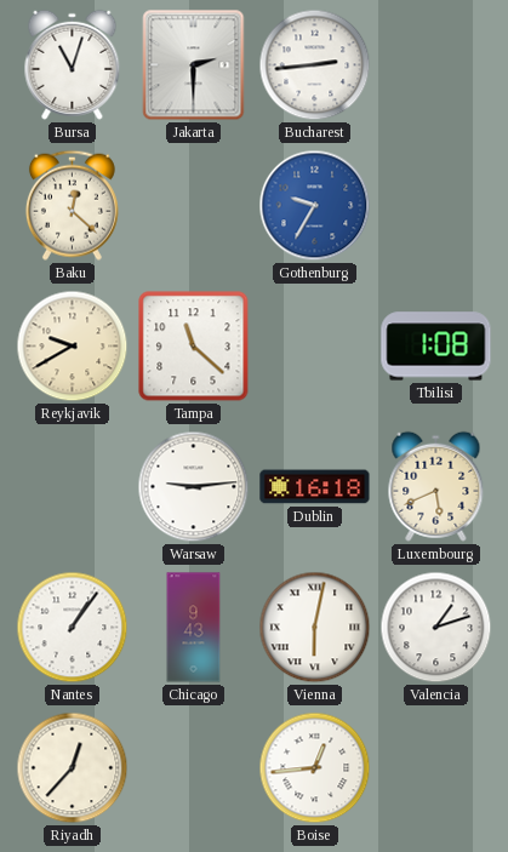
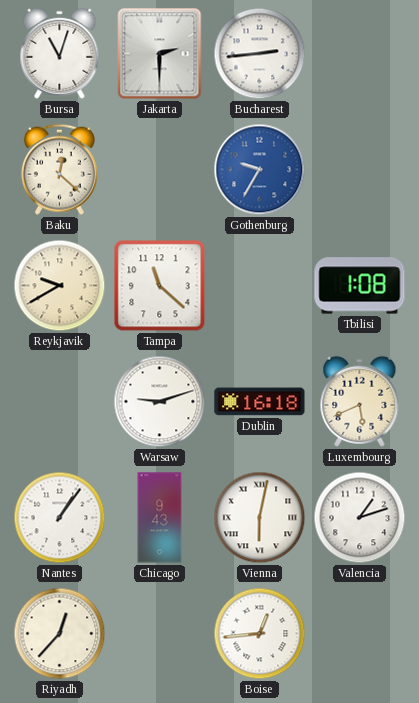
Warsaw: 9:14 -> 9:12 (160, 402)
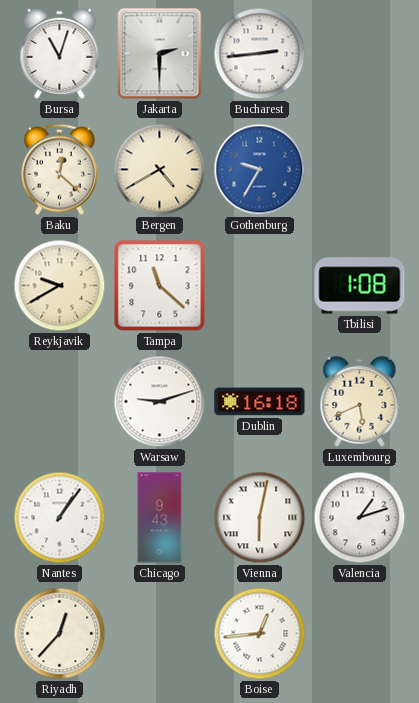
Bergen: none -> 4:40 (160, 170)
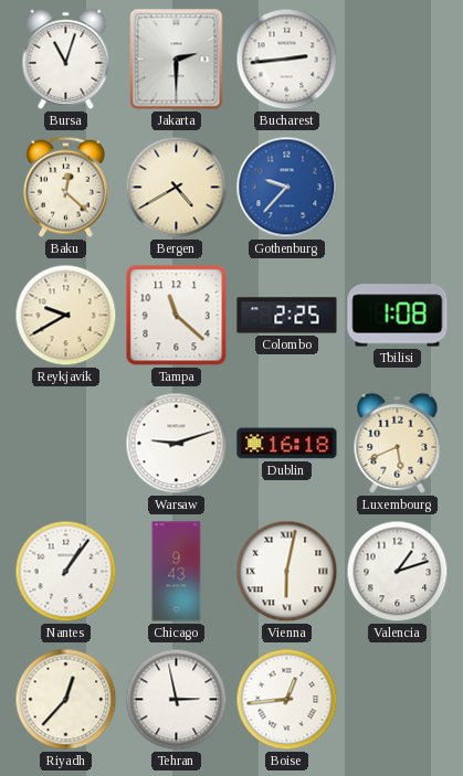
Gothenburg: 9:35 -> 9:37 (287, 188)
Colombo: none -> 2:25 (287, 316)
Tehran: none -> 2:58 (177, 700)
